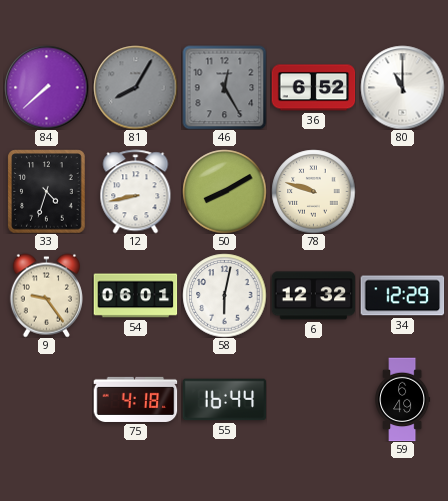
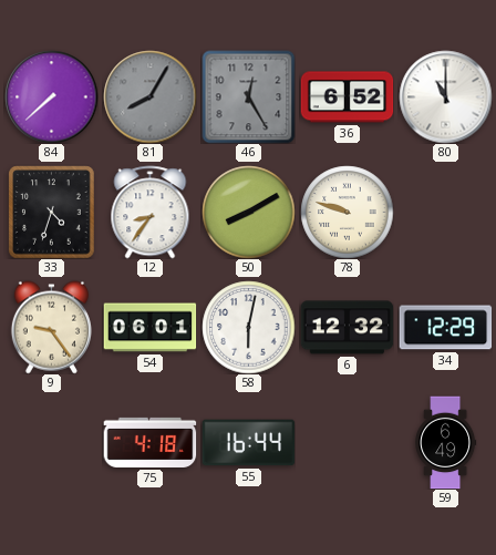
12: 8:43 -> 8:36 (151, 212)
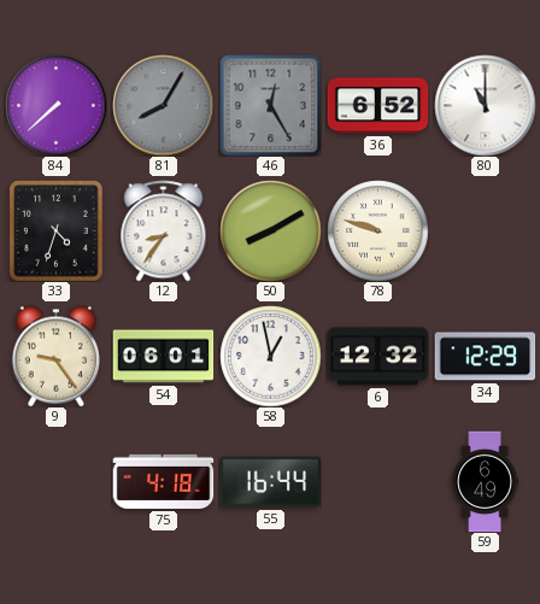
58: 6:02 -> 12:58 (270, 356)
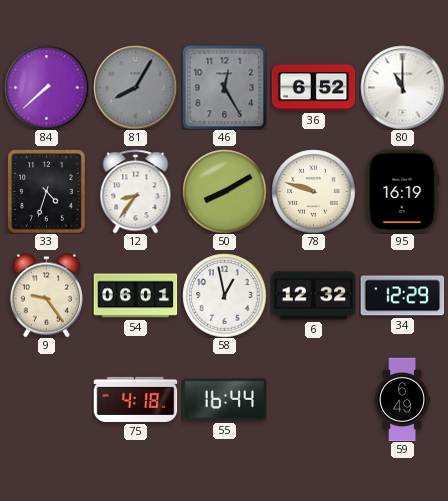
95: none -> 16:19 (403, 191)
